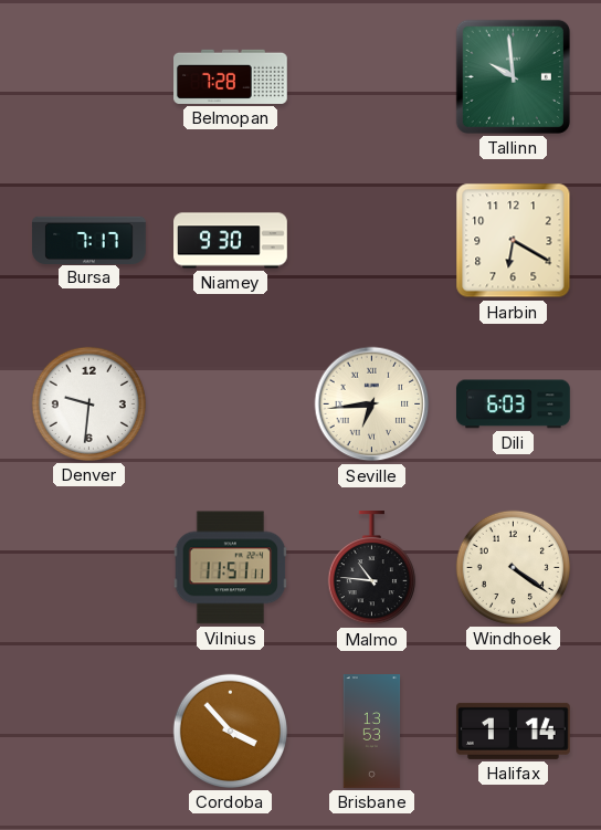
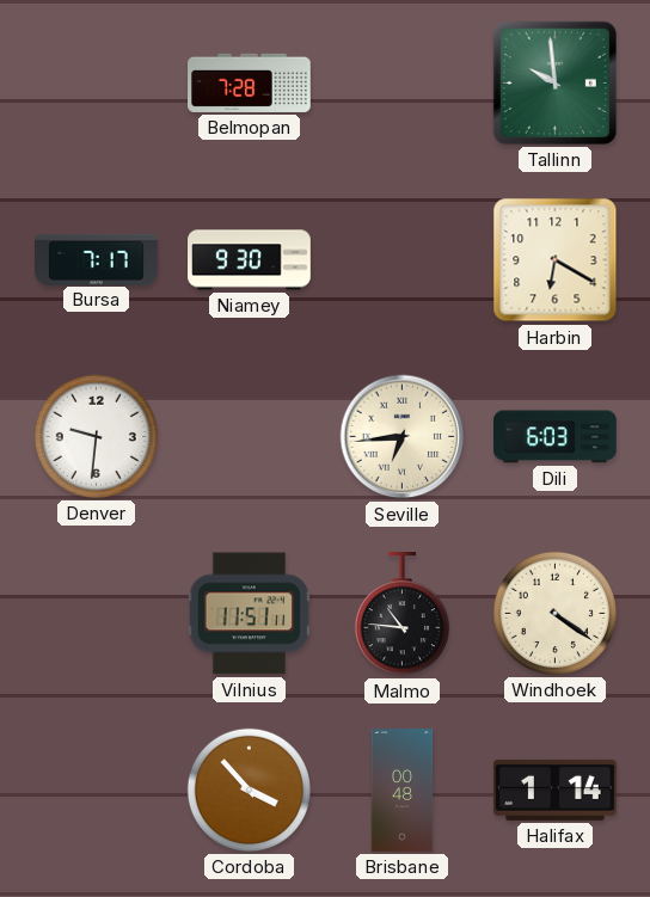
Brisbane: 13:53 -> 00:48 (403, 791)
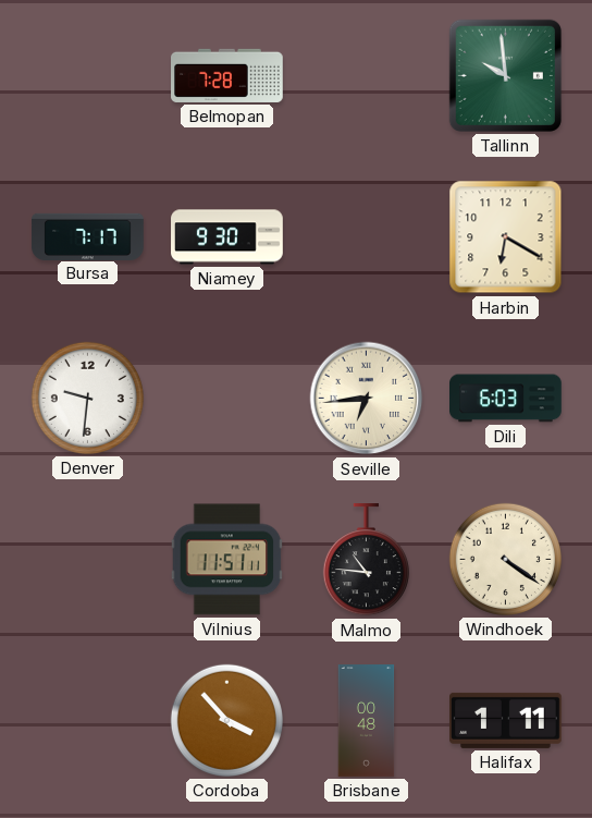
Halifax: 1:14 -> 1:11 (506, 720)
